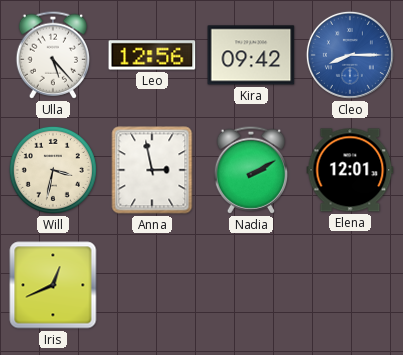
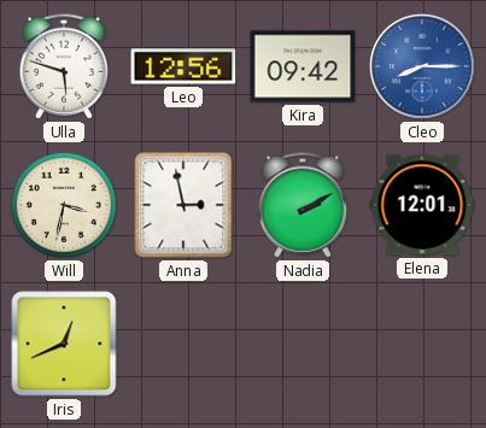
Ulla: 5:23 -> 5:48 (63, 66)
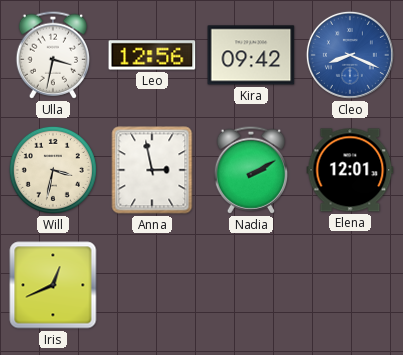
Ulla: 5:48 -> 3:32 (52, 55)
Cleo: 8:15 -> 8:19 (350, 55)
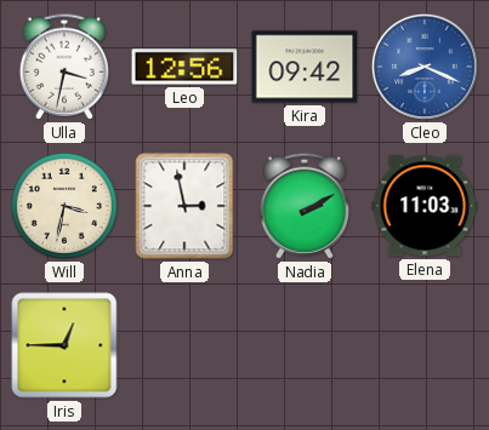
Elena: 12:01 -> 11:03 (425, 206)
Iris: 12:41 -> 12:45 (64, 345)
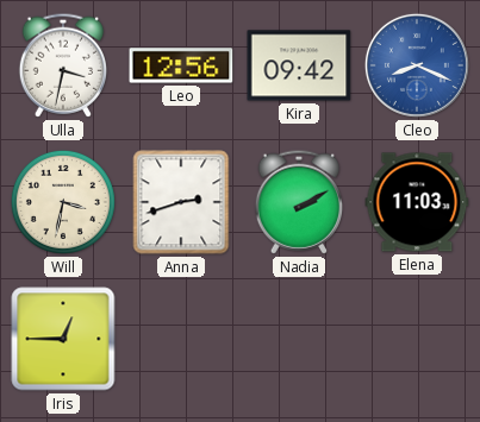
Anna: 2:58 -> 2:42 (181, 202)
